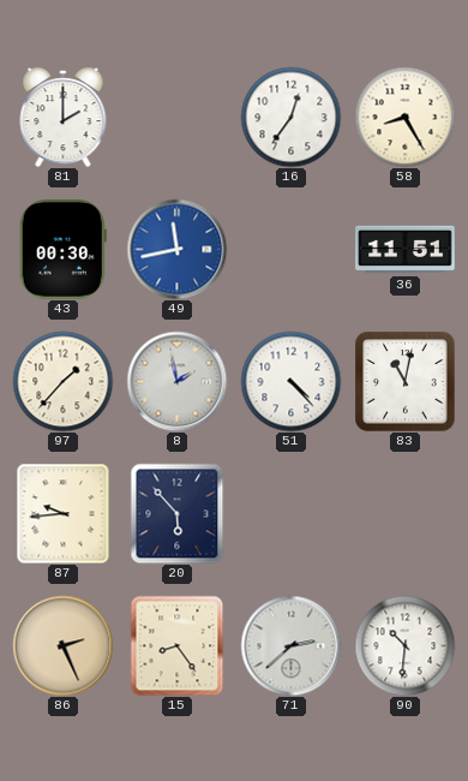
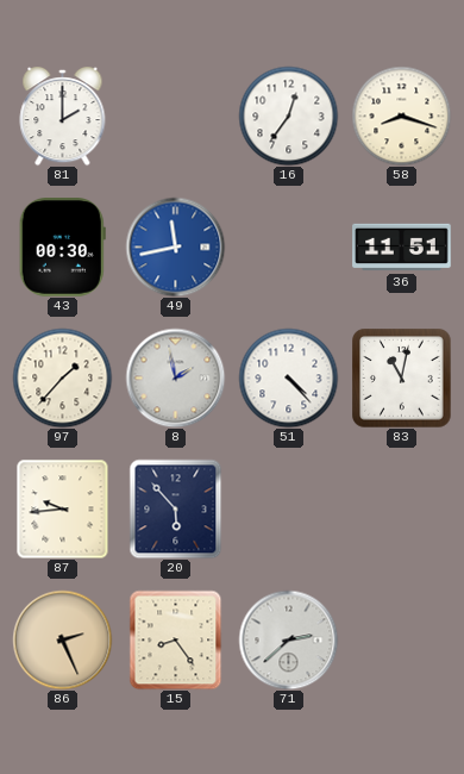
58: 8:25 -> 8:18 (401, 116)
90: 10:31 -> none (404, 645)
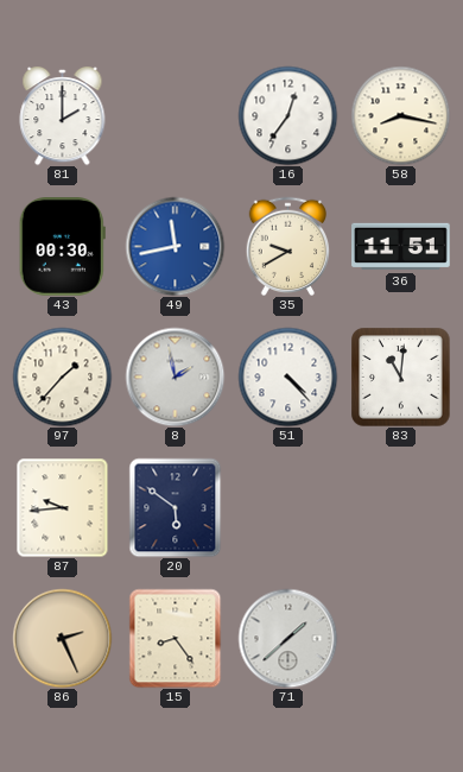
58: 8:18 -> 8:17 (400, 115)
35: none -> 9:40 (288, 246)
83: 11:02 -> 11:01 (400, 376)
20: 5:53 -> 5:51 (176, 507)
71: 2:38 -> 1:38 (287, 638)
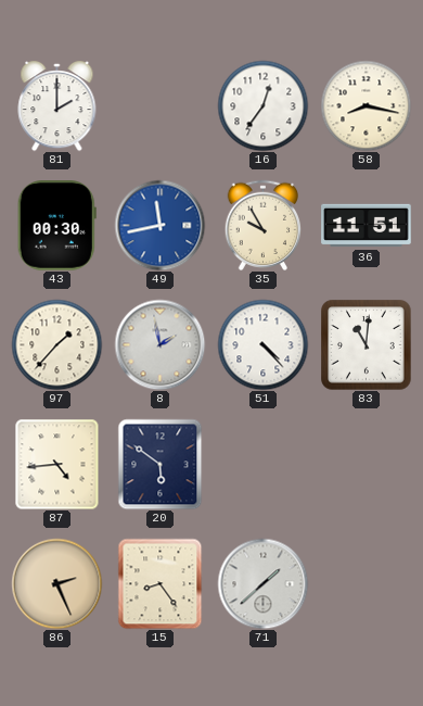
35: 9:40 -> 9:55 (264, 225)
87: 9:44 -> 4:44 (57, 464)
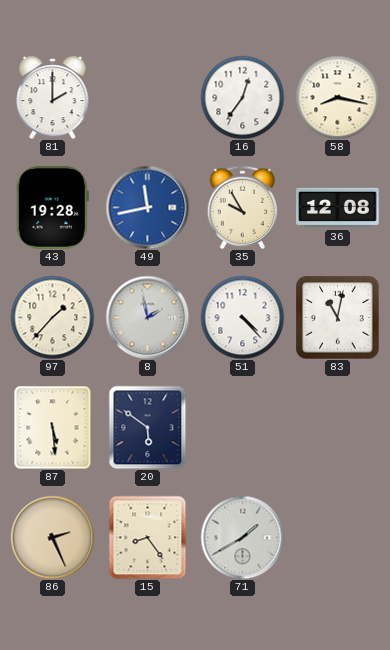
43: 00:30 -> 19:28 (52, 208)
36: 11:51 -> 12:08 (338, 208)
83: 11:01 -> 11:02 (337, 317)
87: 4:44 -> 5:29 (53, 427)
71: 1:38 -> 1:40 (242, 537)
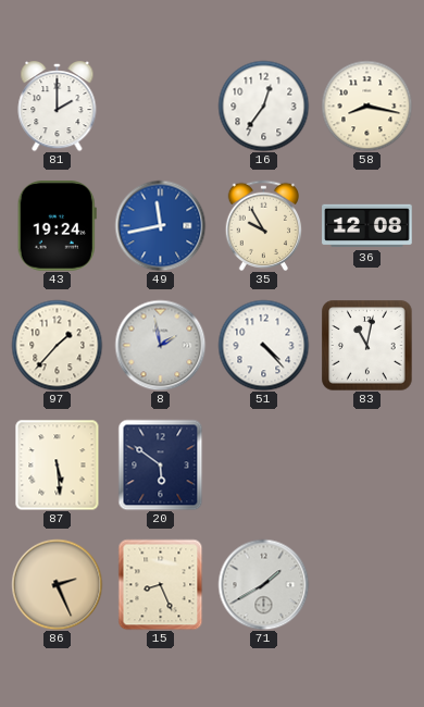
43: 19:28 -> 19:24 (57, 226)
15: 8:24 -> 8:26 (161, 584)
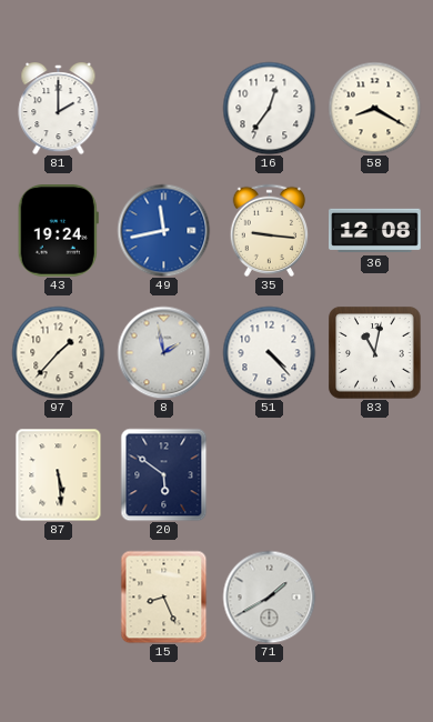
58: 8:17 -> 8:20 (374, 108)
35: 9:55 -> 9:16 (270, 230)
86: 2:26 -> none (57, 584)
